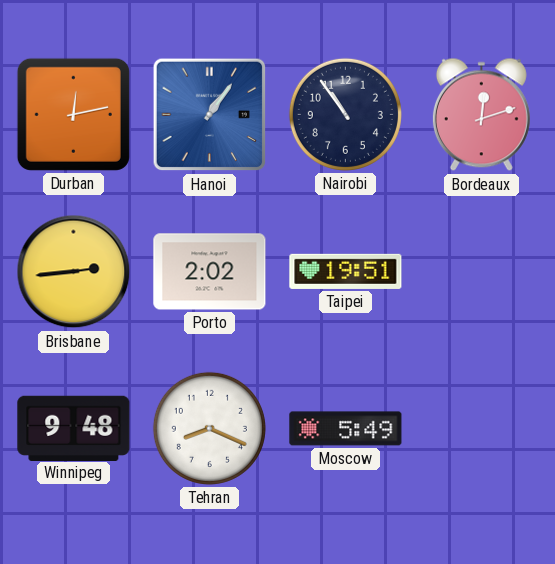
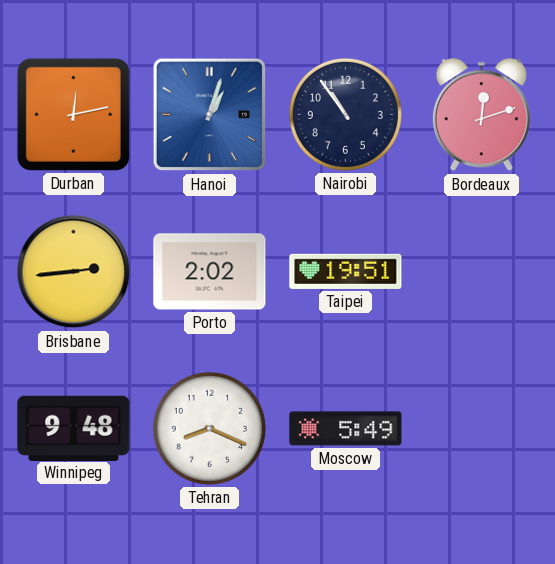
Hanoi: 1:06 -> 1:03 (210, 115)
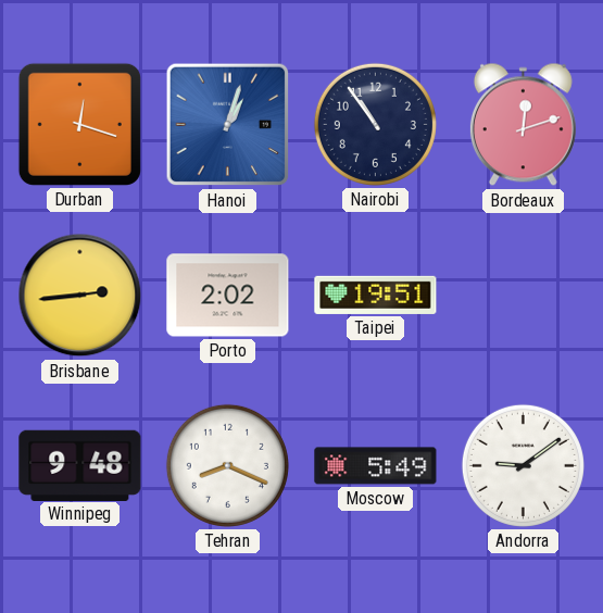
Durban: 12:13 -> 12:18 (79, 124)
Andorra: none -> 9:09 (523, 465)
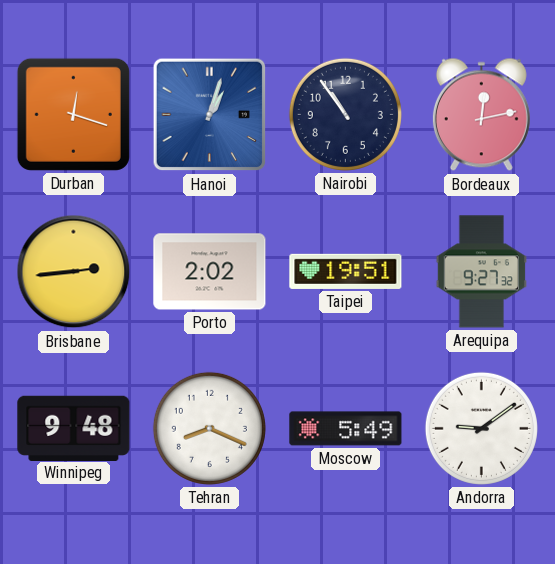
Bordeaux: 12:12 -> 12:13 (481, 115)
Arequipa: none -> 9:27 (481, 272)
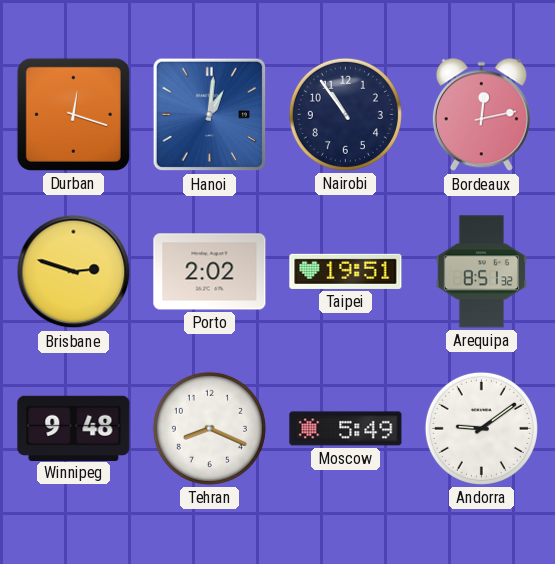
Hanoi: 1:03 -> 1:01 (210, 115)
Brisbane: 2:44 -> 2:48 (74, 272)
Arequipa: 9:27 -> 8:51 (481, 272)
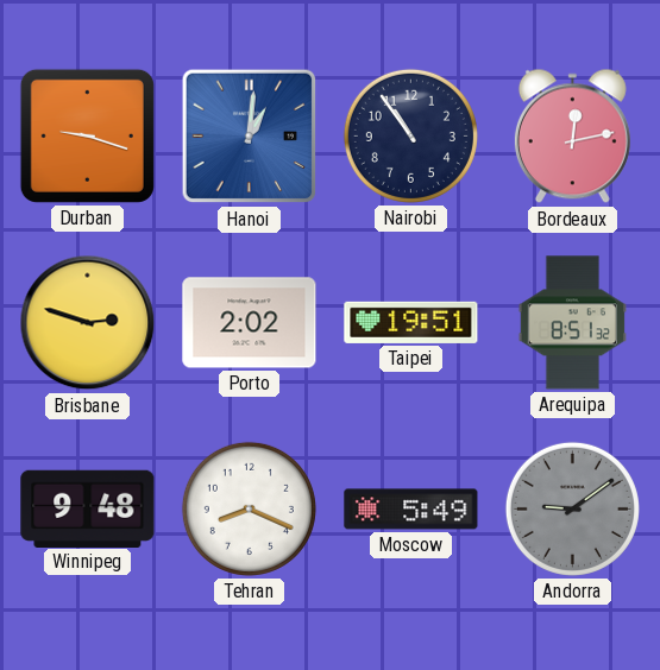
Durban: 12:18 -> 9:18 (87, 135)
Andorra dial: white -> grey (572, 508)
